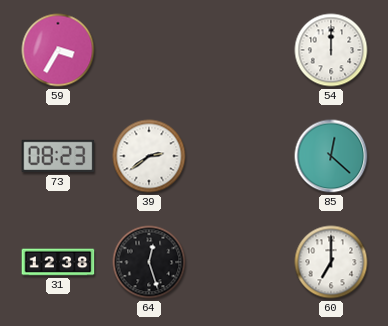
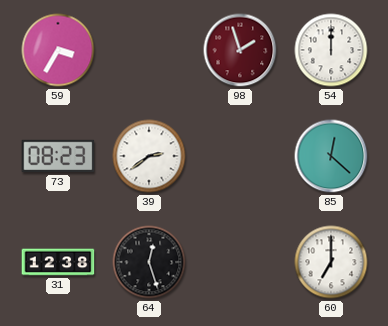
98: none -> 1:57 (240, 50)
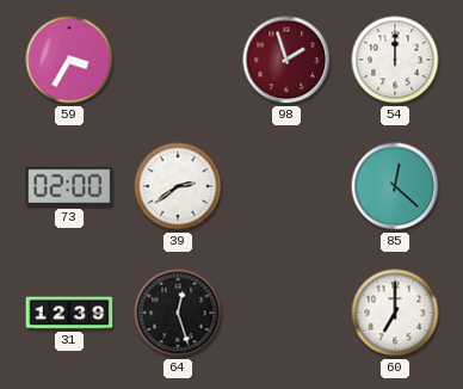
73: 08:23 -> 02:00 (69, 186)
31: 12:38 -> 12:39 (69, 313)
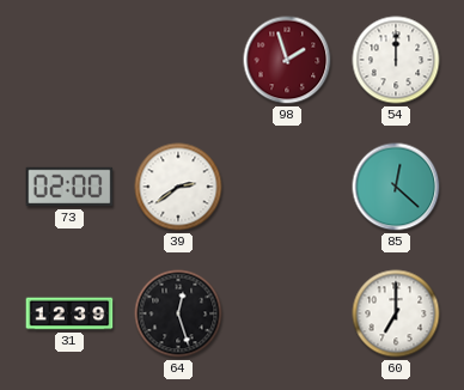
59: 3:35 -> none (69, 60)
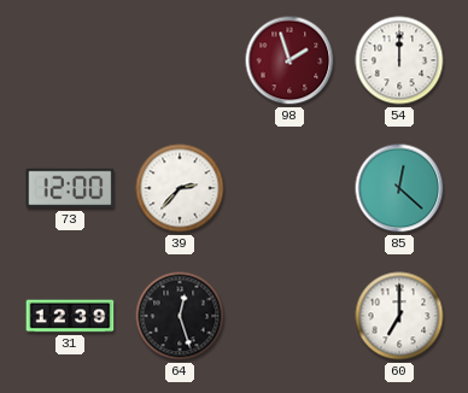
73: 02:00 -> 12:00 (70, 188)
39: 2:39 -> 2:37 (180, 188)
